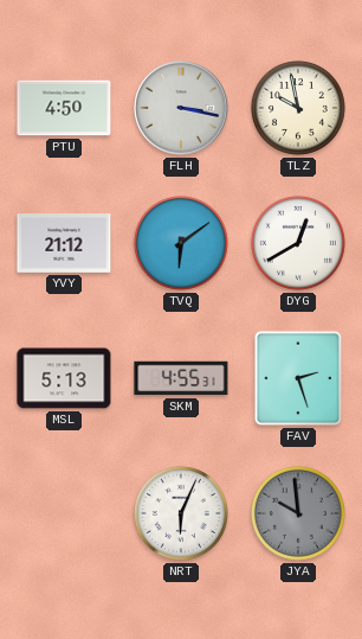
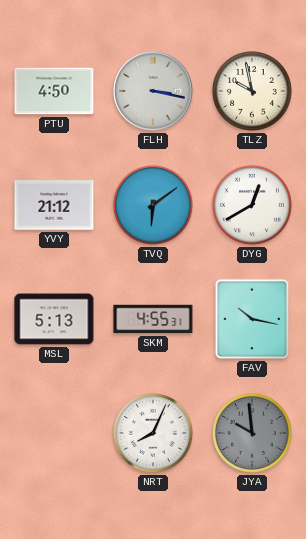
FAV: 2:27 -> 10:17 (252, 319)
NRT: 6:04 -> 8:04 (153, 433)
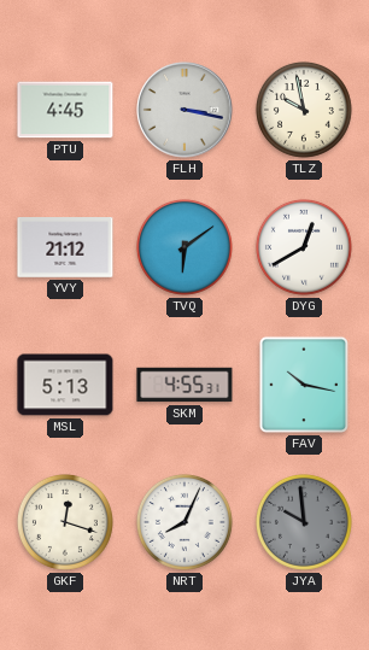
PTU: 4:50 -> 4:45 (65, 110)
GKF: none -> 12:18 (65, 522)
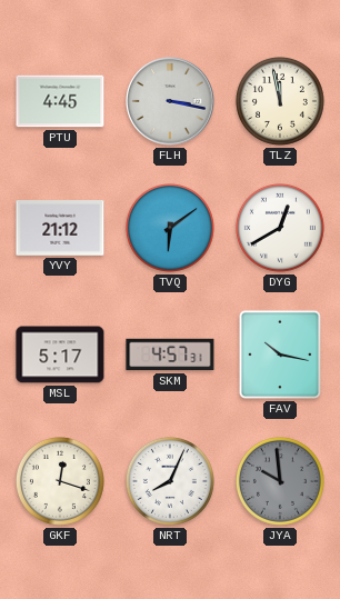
TLZ: 9:58 -> 11:58 (280, 101)
MSL: 5:13 -> 5:17 (60, 355)
SKM: 4:55 -> 4:57 (170, 355)
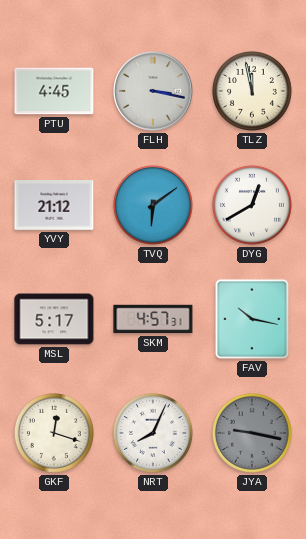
JYA: 9:59 -> 9:17 (252, 433)
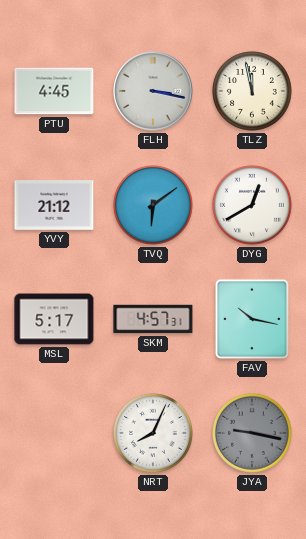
GKF: 12:18 -> none (54, 433)
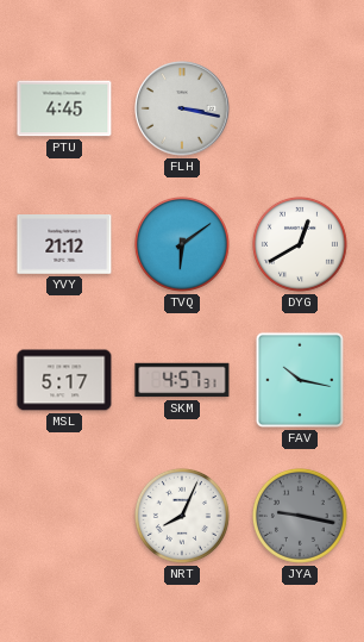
TLZ: 11:58 -> none (252, 91)
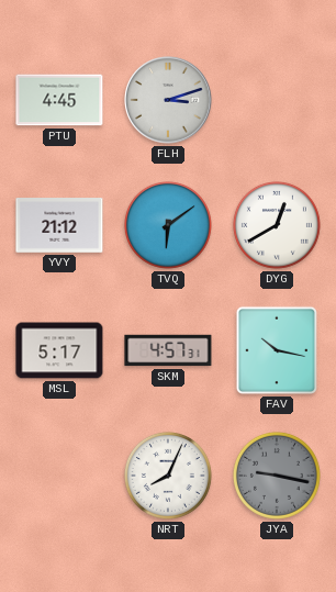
FLH: 3:17 -> 3:12 (168, 100)
